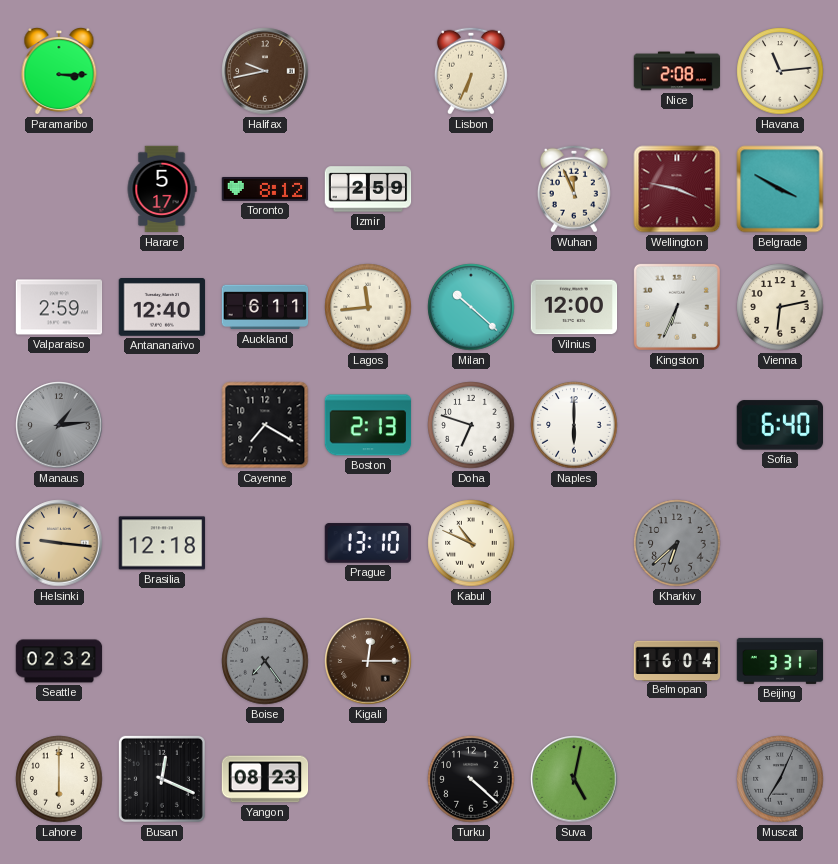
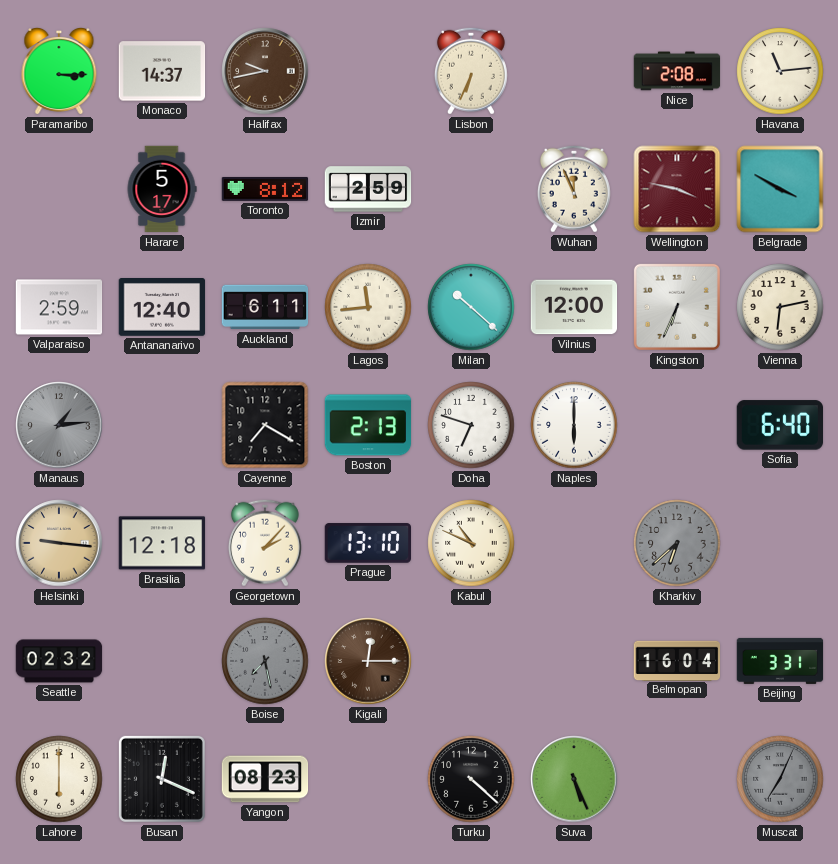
Monaco: none -> 14:37 (162, 71)
Georgetown: none -> 2:07 (265, 543)
Boise: 7:24 -> 7:28 (265, 661)
Suva: 5:02 -> 5:26 (574, 779)
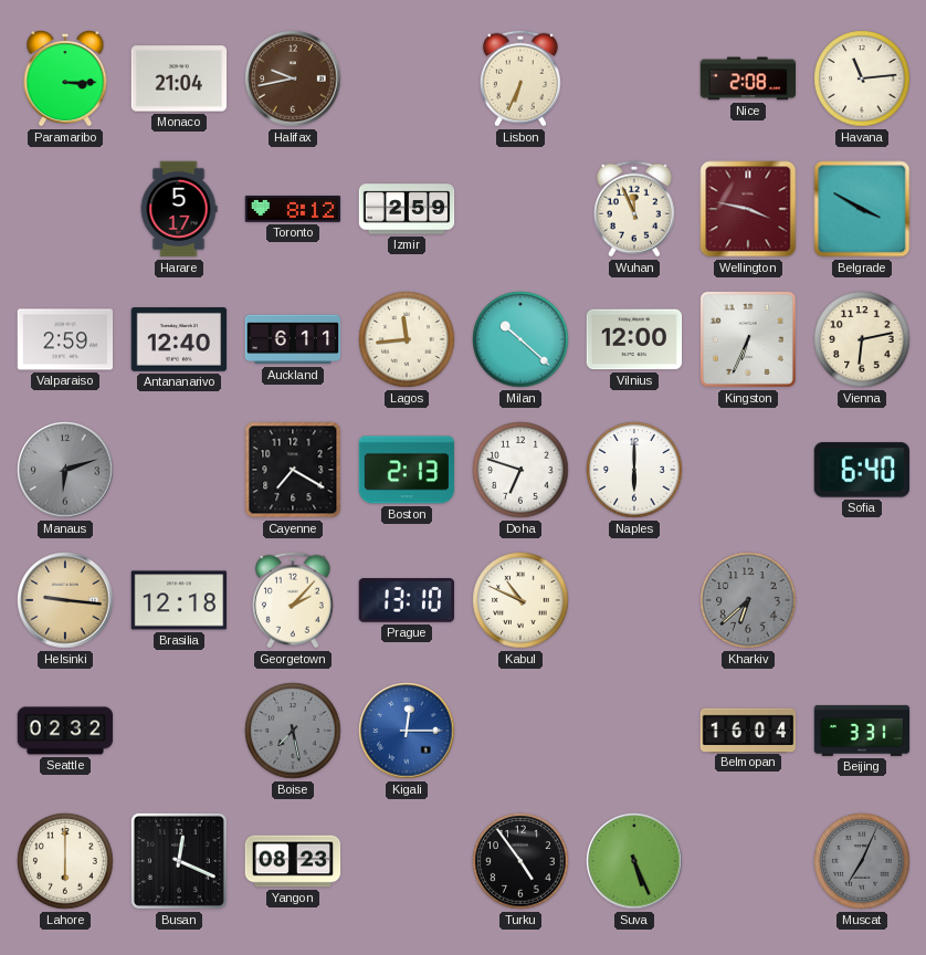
Monaco: 14:37 -> 21:04 (179, 78)
Manaus: 1:14 -> 6:12 (65, 470)
Kigali dial: brown -> blue (407, 731)
Turku: 4:22 -> 4:54 (520, 861)
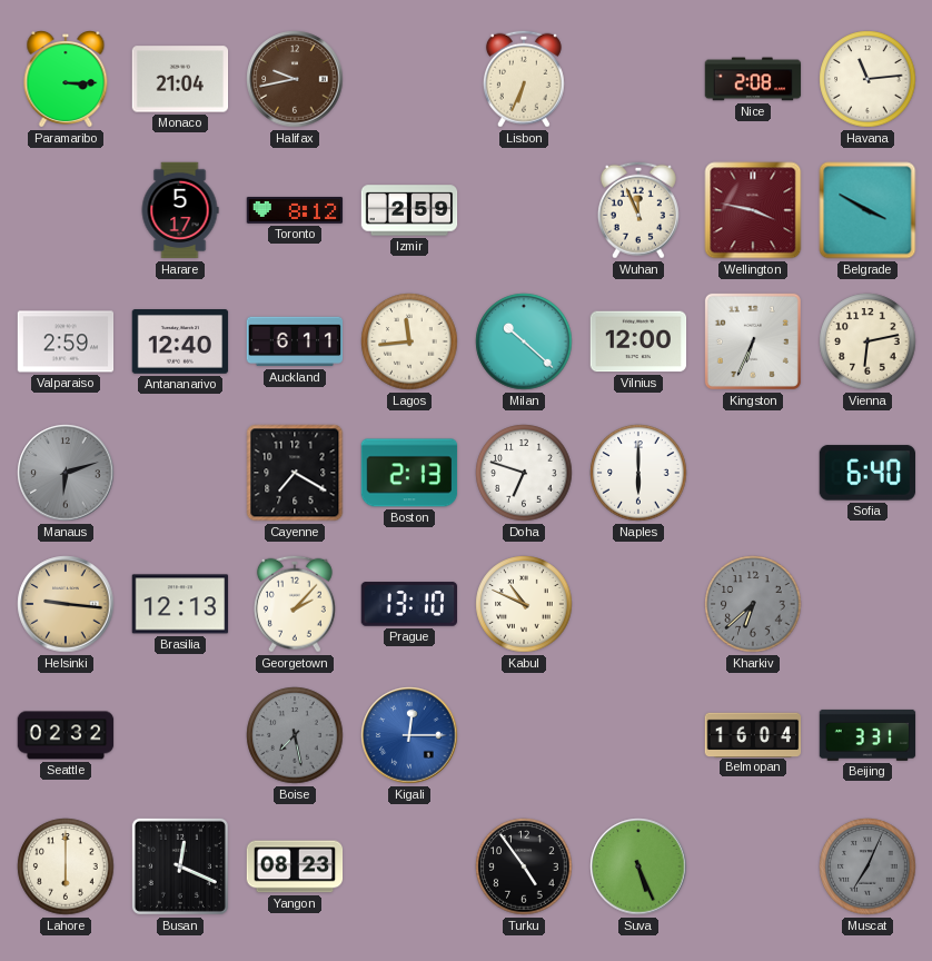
Brasilia: 12:18 -> 12:13 (180, 604)
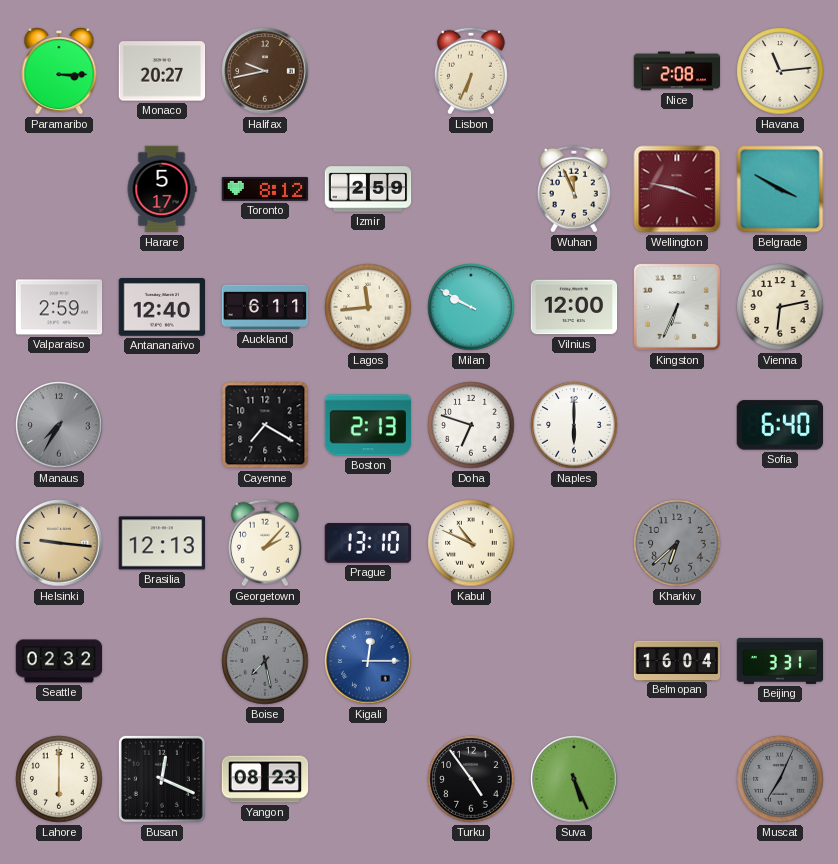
Monaco: 21:04 -> 20:27 (162, 71)
Milan: 10:22 -> 9:50 (471, 307)
Manaus: 6:12 -> 7:35 (59, 425)
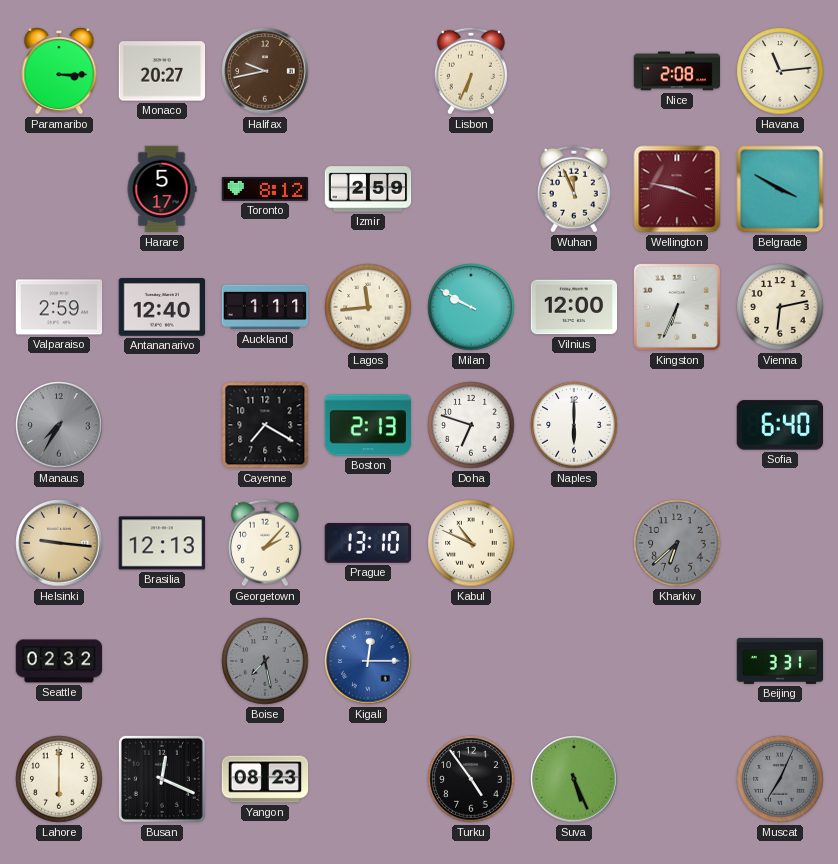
Auckland: 6:11 -> 1:11 (265, 307)
Belmopan: 16:04 -> none (677, 660)
